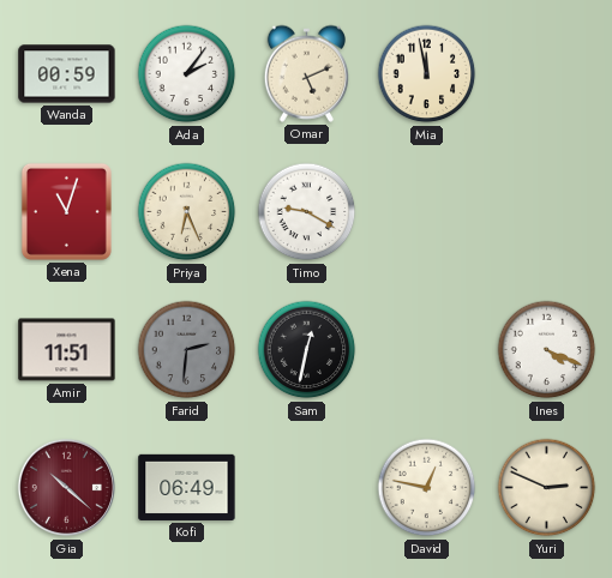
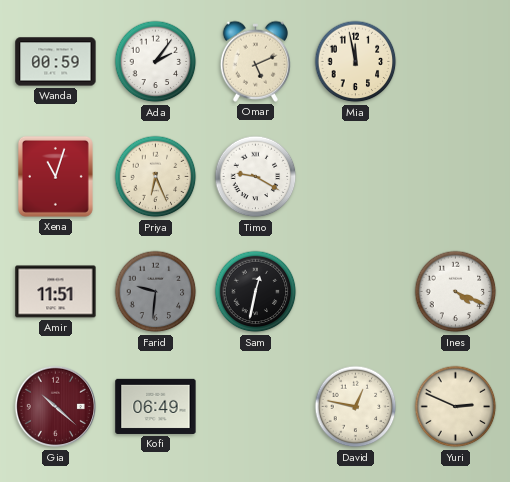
Farid: 2:31 -> 9:31 (156, 292)
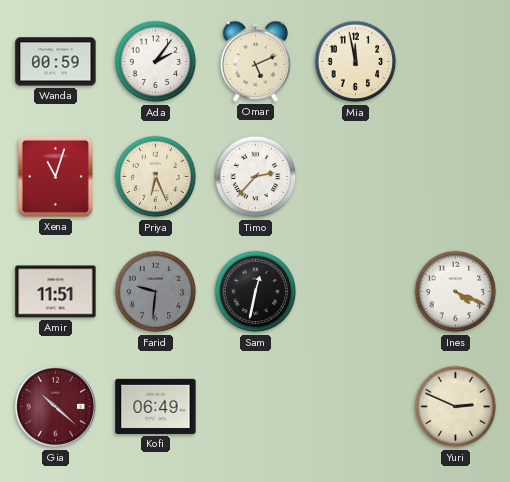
Timo: 9:20 -> 2:37 (256, 177)
David: 12:47 -> none (356, 407)
